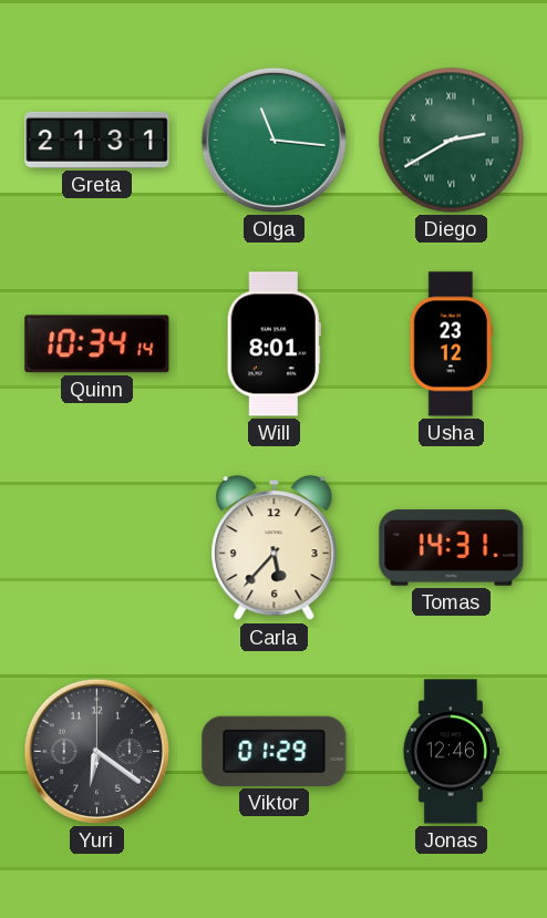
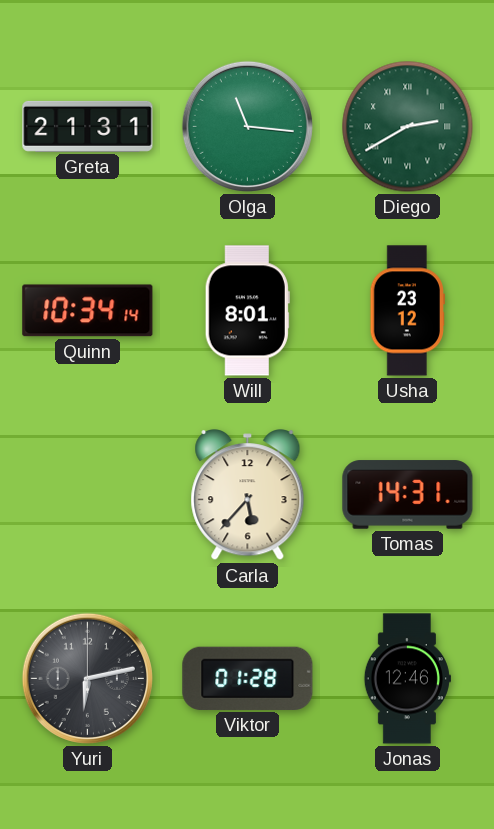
Yuri: 6:21 -> 6:13 (87, 678)
Viktor: 01:29 -> 01:28 (248, 678)
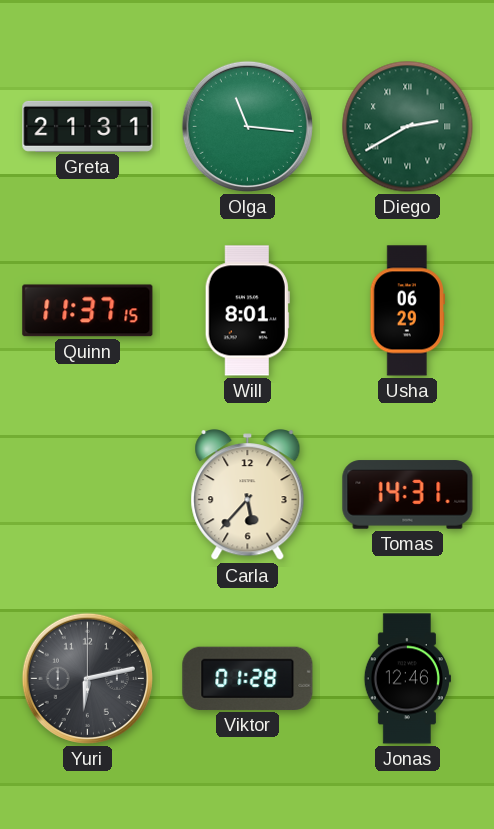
Quinn: 10:34 -> 11:37 (88, 311)
Usha: 23:12 -> 06:29 (407, 311)
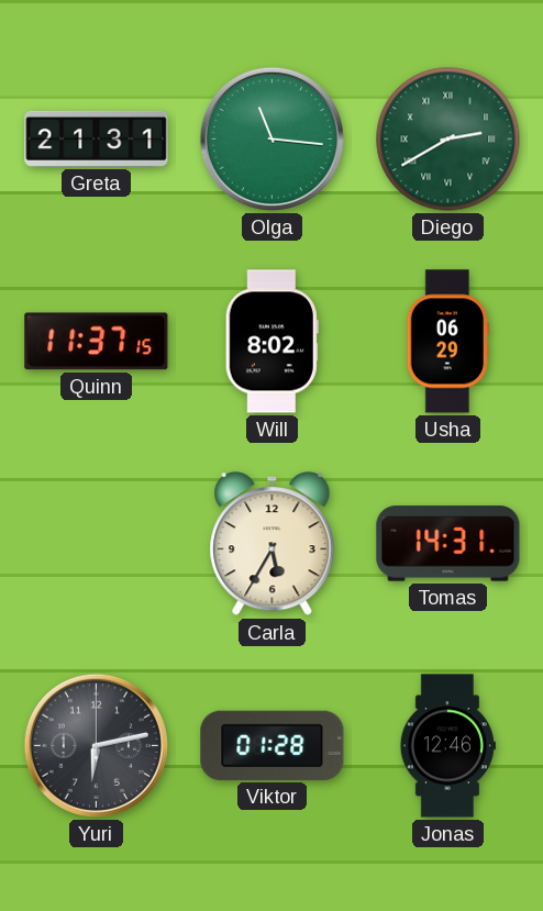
Will: 8:01 -> 8:02 (271, 342)
Carla: 5:37 -> 5:35 (273, 544)
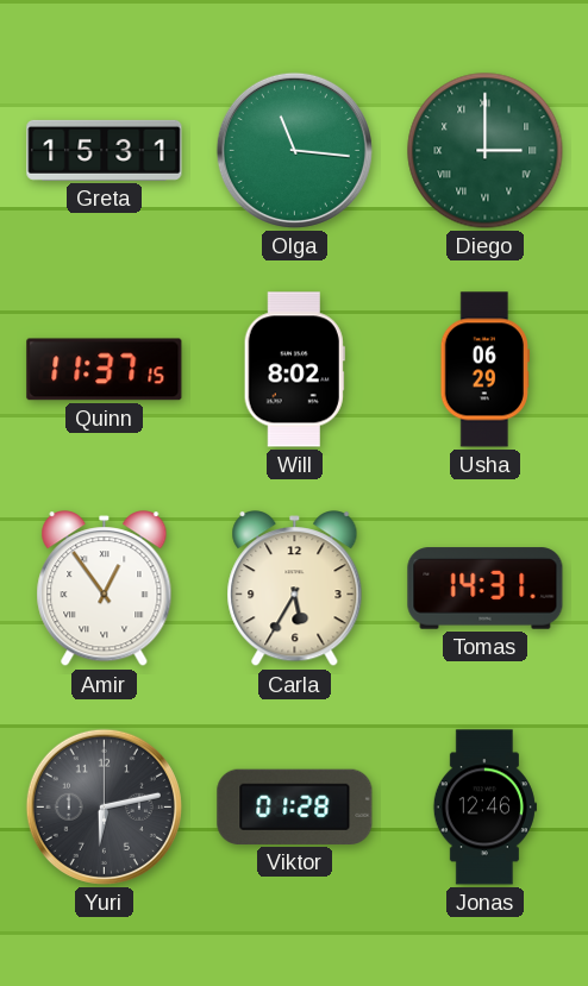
Greta: 21:31 -> 15:31 (105, 150)
Diego: 2:40 -> 3:00 (486, 151)
Amir: none -> 12:54 (105, 589)
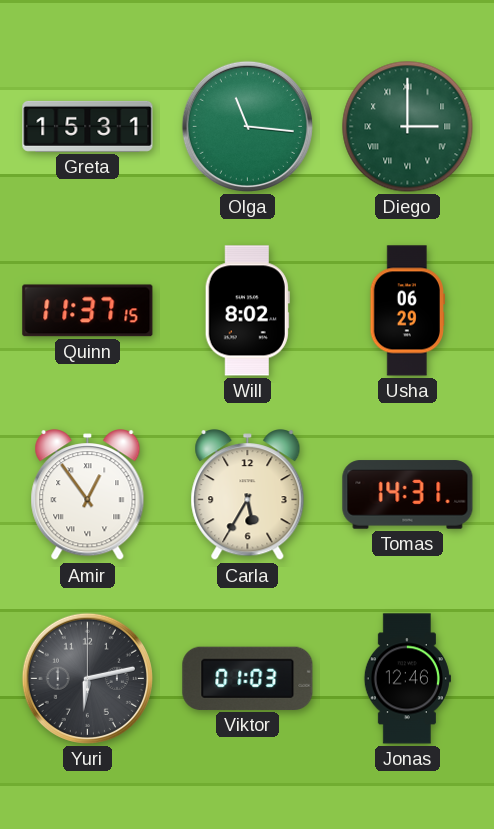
Viktor: 01:28 -> 01:03 (248, 678)
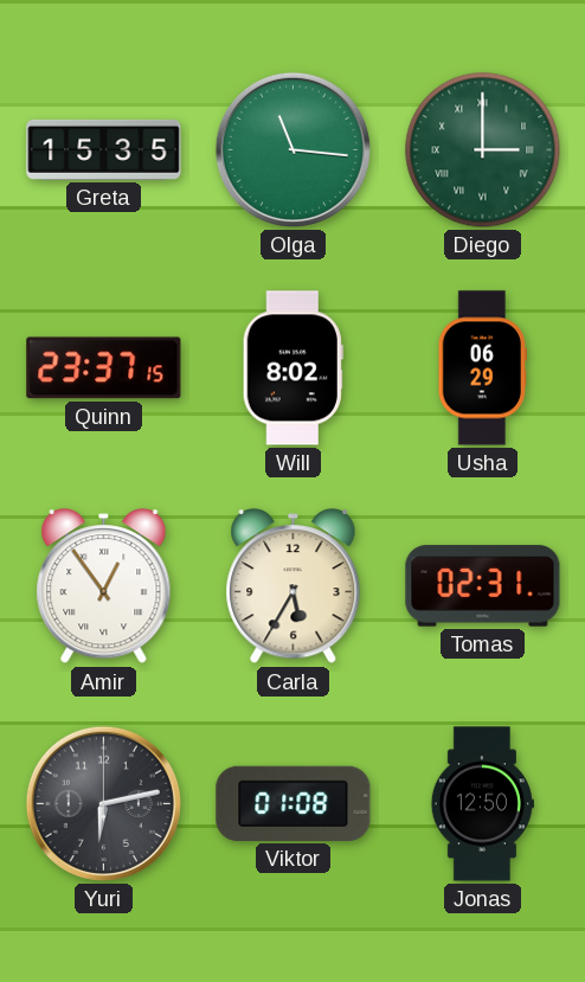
Greta: 15:31 -> 15:35 (104, 149)
Quinn: 11:37 -> 23:37 (104, 368)
Tomas: 14:31 -> 02:31 (483, 586)
Viktor: 01:03 -> 01:08 (294, 803)
Jonas: 12:46 -> 12:50 (482, 804)
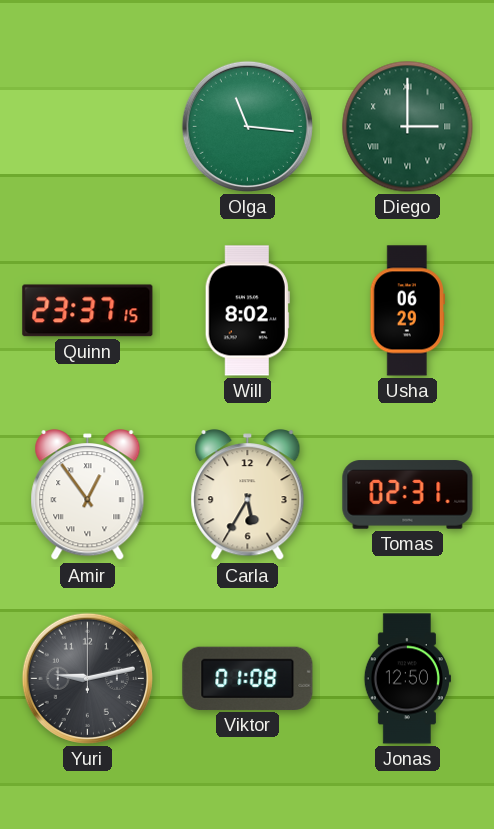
Greta: 15:35 -> none (104, 149)
Yuri: 6:13 -> 9:13 (87, 678)
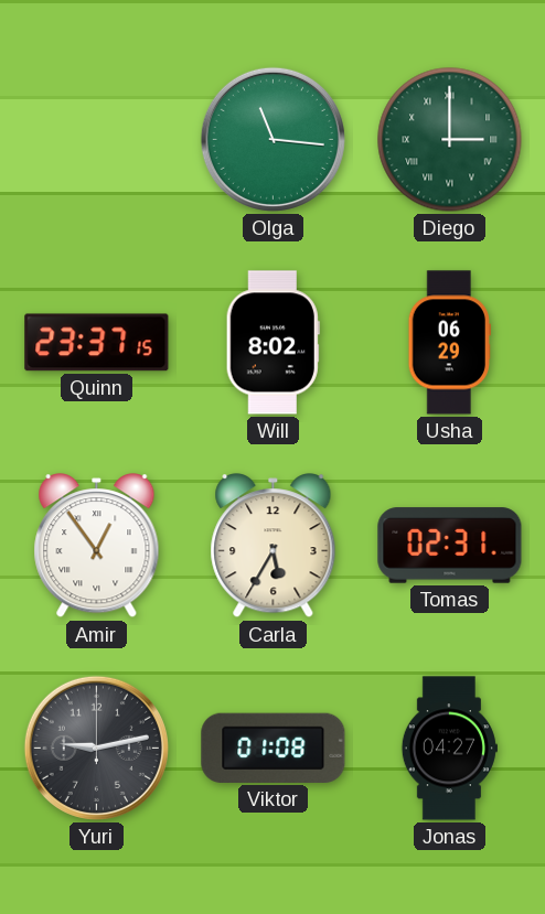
Jonas: 12:50 -> 04:27 (449, 749)
